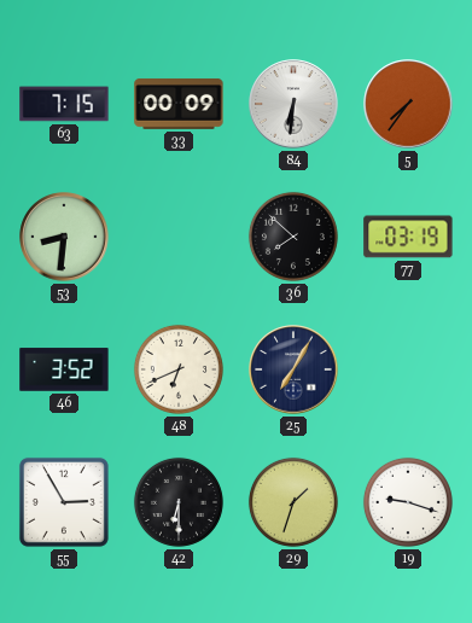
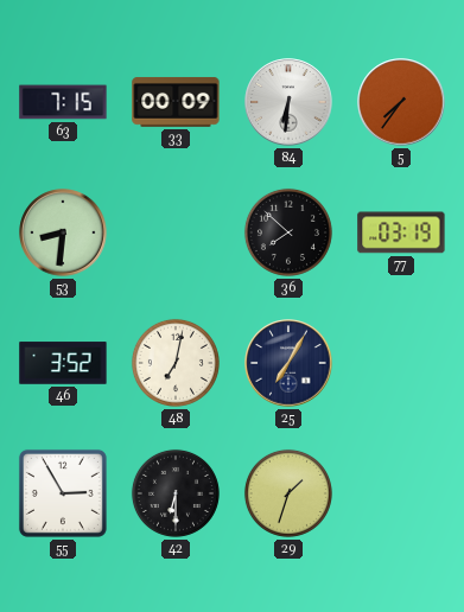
48: 6:41 -> 7:02 (176, 363)
19: 9:18 -> none (408, 502)
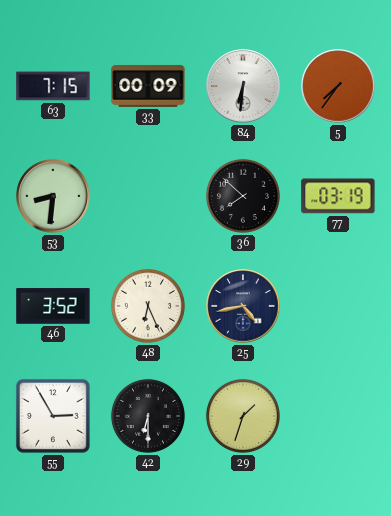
48: 7:02 -> 6:26 (148, 306)
25: 7:05 -> 4:43 (243, 306)
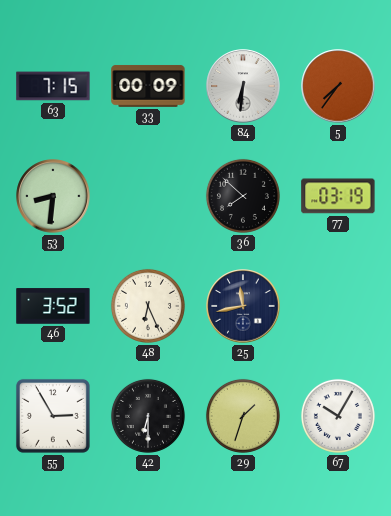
25: 4:43 -> 11:43 (243, 306)
67: none -> 10:05 (338, 416)
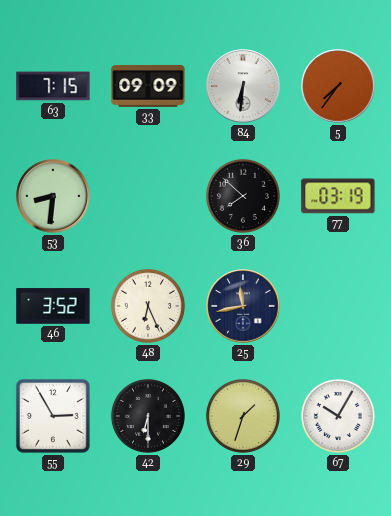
33: 00:09 -> 09:09 (148, 86)
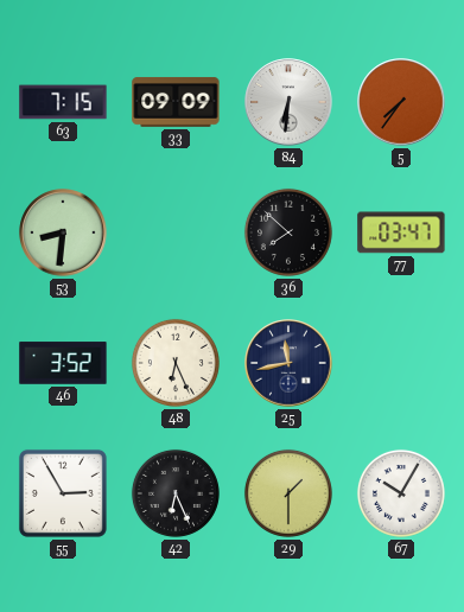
77: 03:19 -> 03:47 (401, 232)
42: 6:30 -> 6:26 (176, 493)
29: 1:33 -> 1:30 (288, 493)
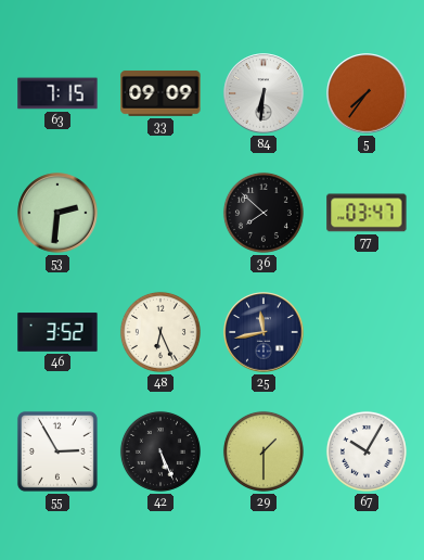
53: 8:31 -> 2:31 (57, 213)
42: 6:26 -> 5:26 (160, 451)
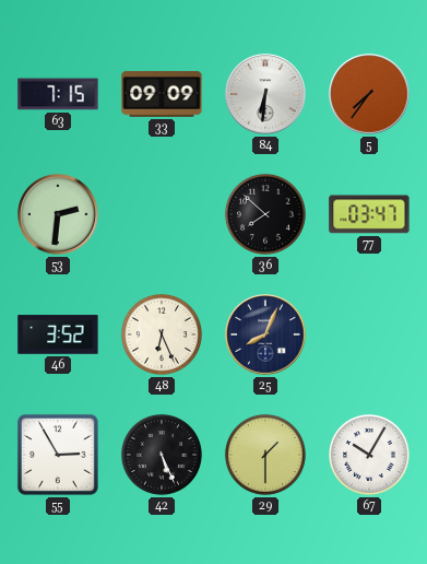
25: 11:43 -> 8:04 (265, 334)
